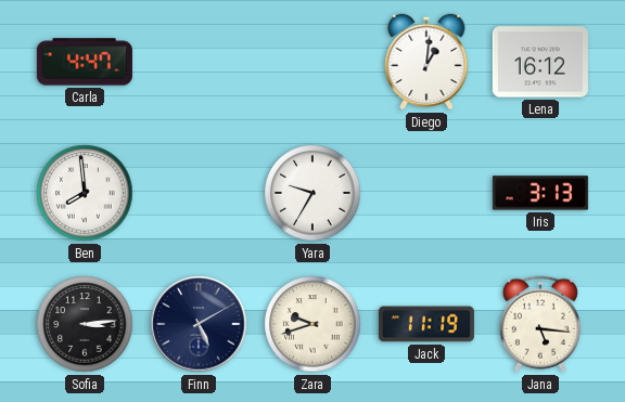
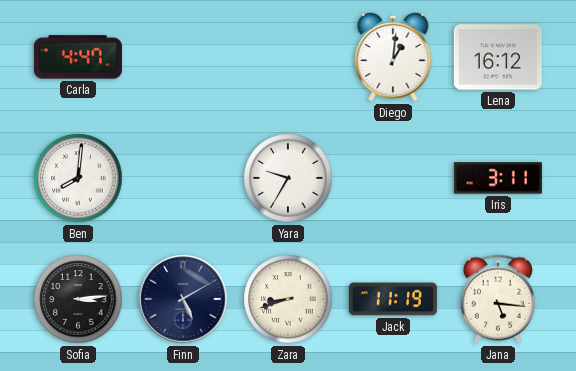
Ben: 7:59 -> 8:01 (78, 178)
Iris: 3:13 -> 3:11 (498, 178)
Zara: 9:42 -> 8:42 (288, 299)
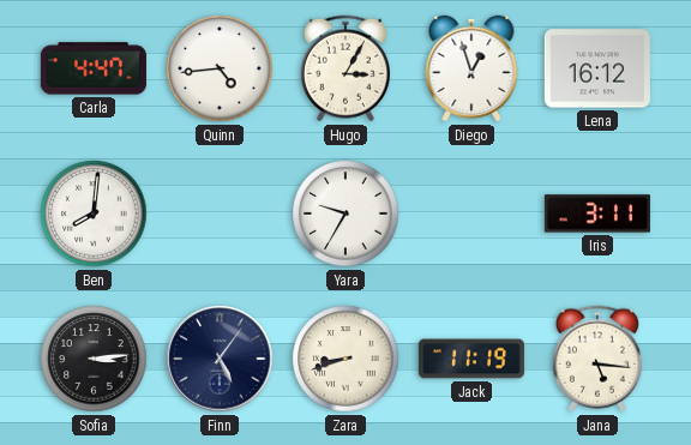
Quinn: none -> 4:44 (220, 68)
Hugo: none -> 3:05 (345, 68)
Diego: 1:01 -> 12:57 (471, 68)
Finn: 5:10 -> 5:06 (220, 359)
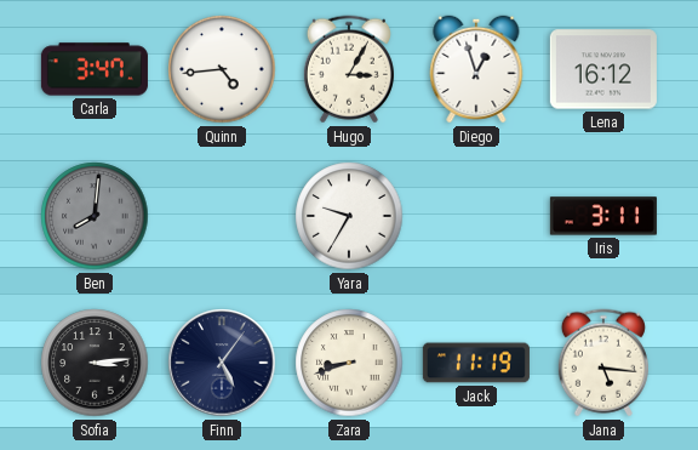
Carla: 4:47 -> 3:47 (95, 69)
Ben dial: white -> grey (95, 216)
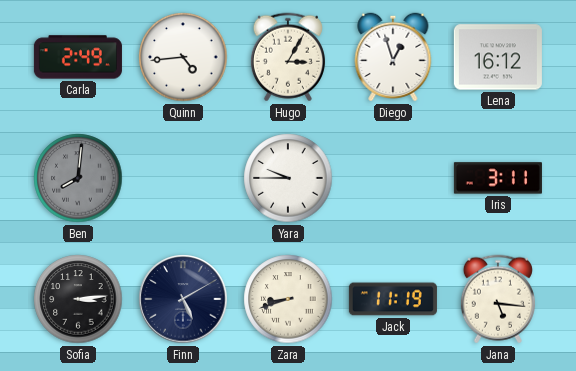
Carla: 3:47 -> 2:49 (78, 57)
Yara: 9:35 -> 9:45 (288, 178)
Finn: 5:06 -> 5:10 (183, 299)
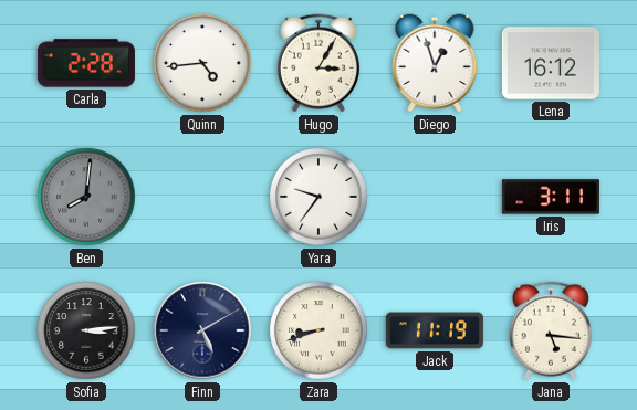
Carla: 2:49 -> 2:28 (86, 63)
Yara: 9:45 -> 9:36 (318, 197)
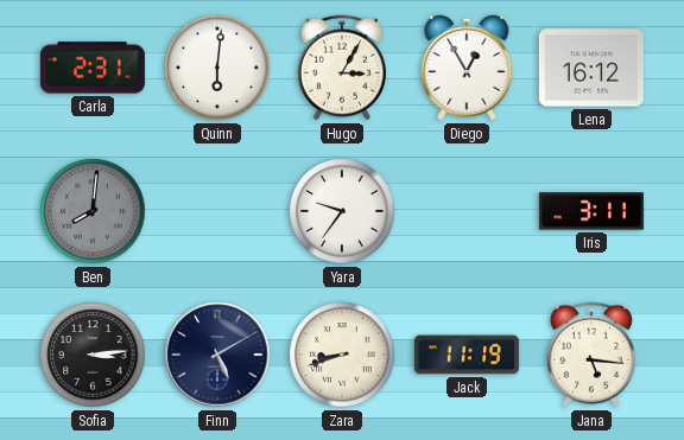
Carla: 2:28 -> 2:31 (93, 68)
Quinn: 4:44 -> 6:01 (217, 68)
Diego: 12:57 -> 12:55 (467, 68)
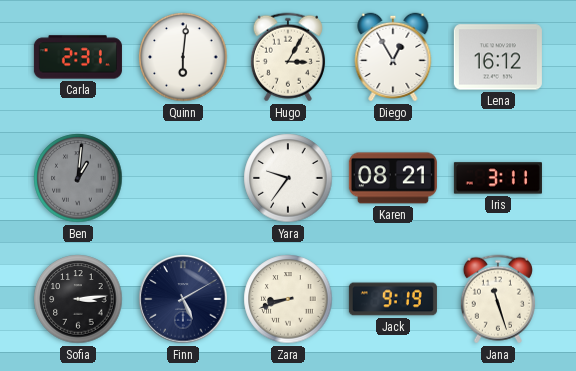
Ben: 8:01 -> 1:01 (78, 178)
Karen: none -> 08:21 (393, 178)
Jack: 11:19 -> 9:19 (393, 299)
Jana: 5:16 -> 11:27 (498, 299)
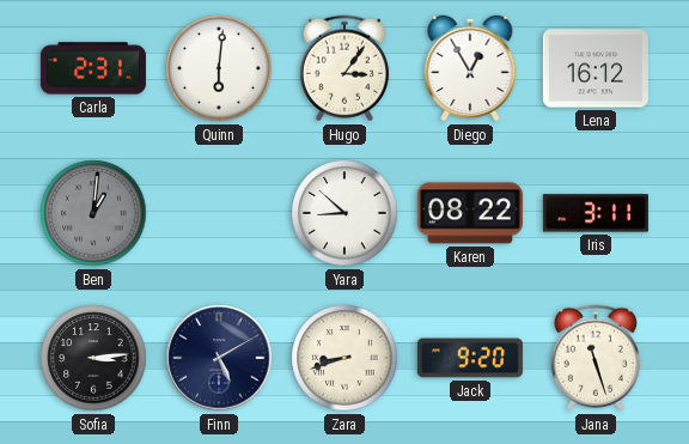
Hugo: 3:05 -> 3:06 (344, 68)
Yara: 9:36 -> 8:52 (344, 213)
Karen: 08:21 -> 08:22 (470, 213)
Jack: 9:19 -> 9:20 (470, 358)
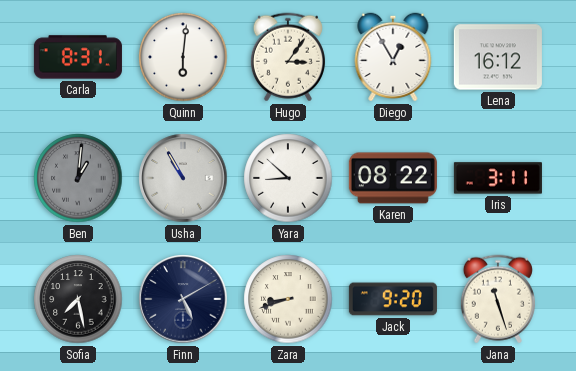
Carla: 2:31 -> 8:31 (78, 57)
Usha: none -> 10:55 (183, 178)
Sofia: 3:14 -> 7:28 (78, 299)
